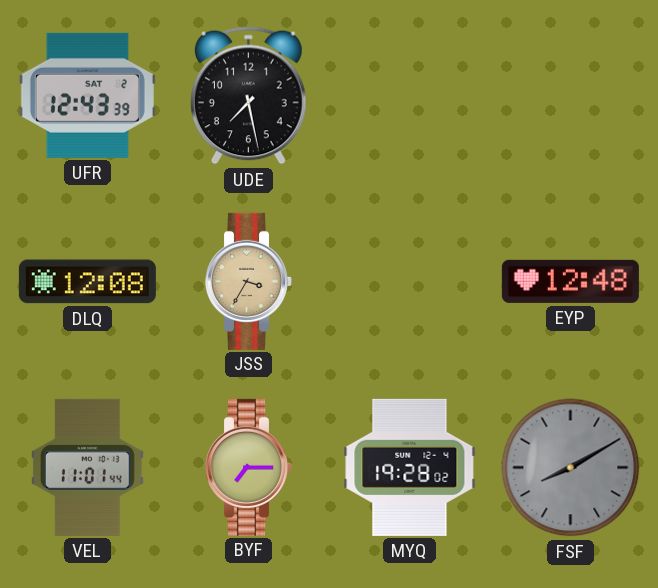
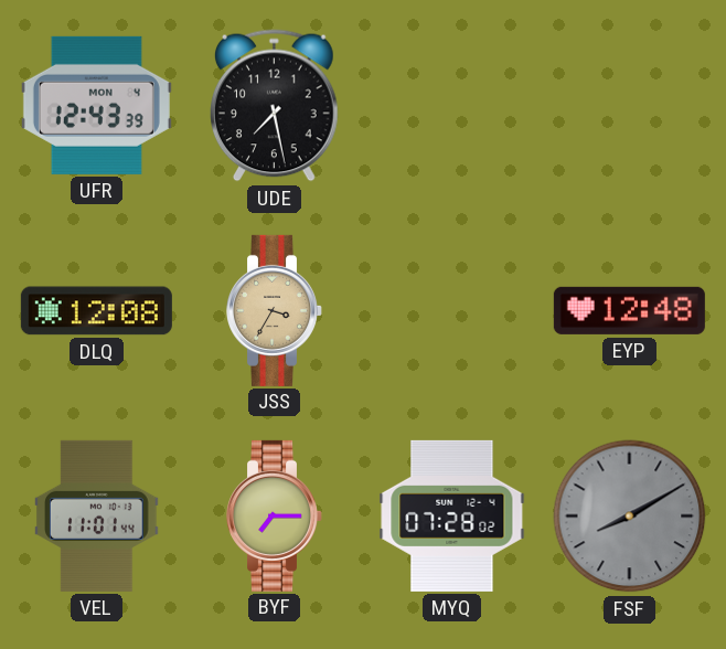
UFR date: SAT 2 -> MON 4 (96, 105)
MYQ: 19:28 -> 07:28 (452, 515)
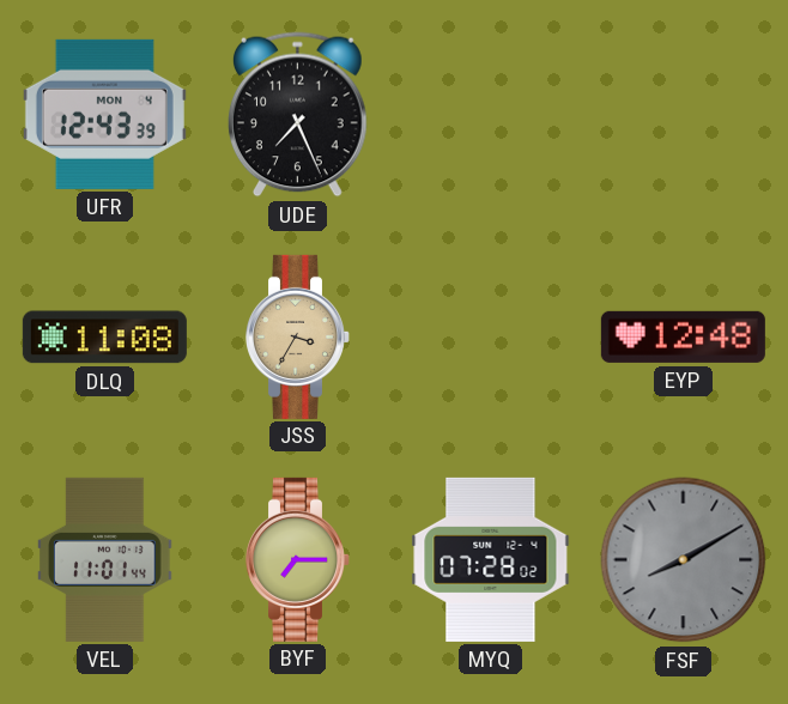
UDE: 7:28 -> 7:26 (298, 115)
DLQ: 12:08 -> 11:08 (104, 338)
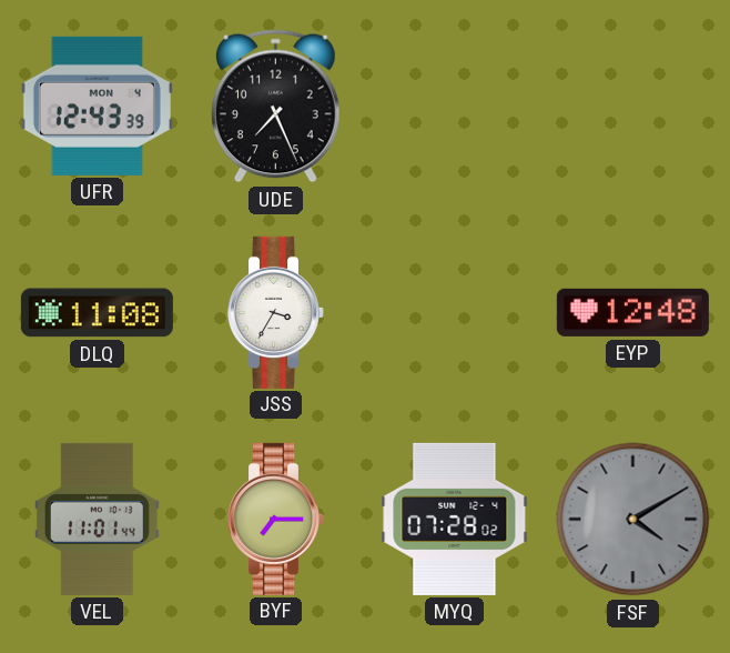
JSS dial: champagne -> white (276, 312)
FSF: 8:10 -> 4:10 (633, 520)
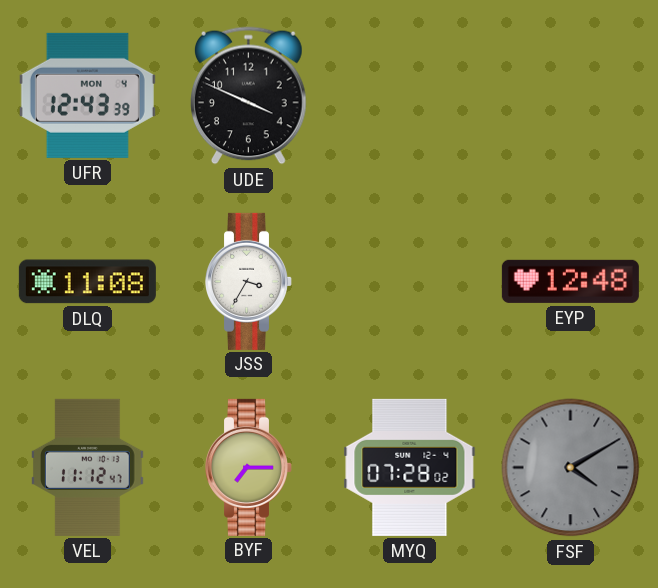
UDE: 7:26 -> 3:49 (249, 96)
VEL: 11:01 -> 11:12 (88, 467)
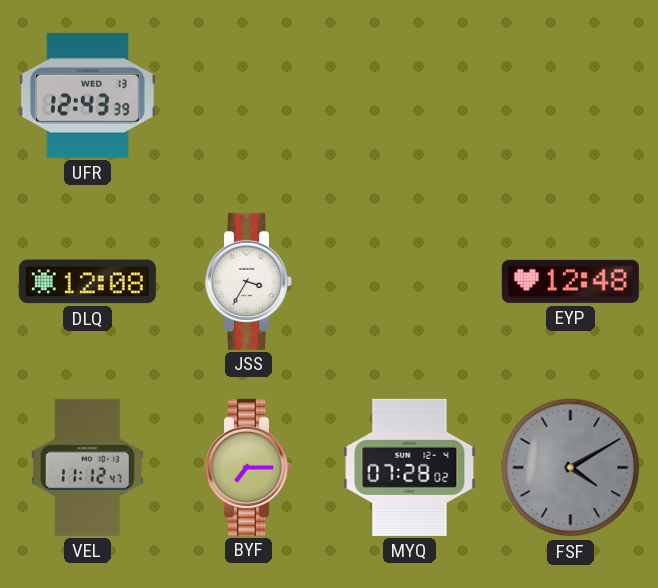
UFR date: MON 4 -> WED 13 (87, 95)
UDE: 3:49 -> none (249, 96)
DLQ: 11:08 -> 12:08 (87, 282)
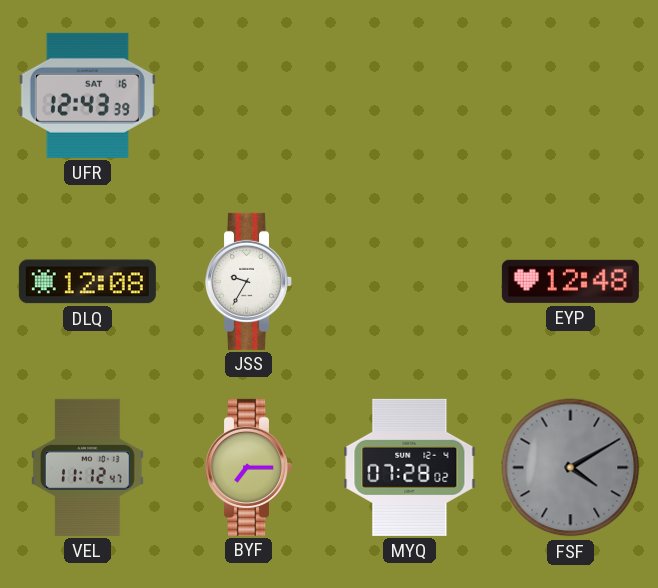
UFR date: WED 13 -> SAT 16 (87, 95)
JSS: 3:35 -> 9:35 (249, 281)
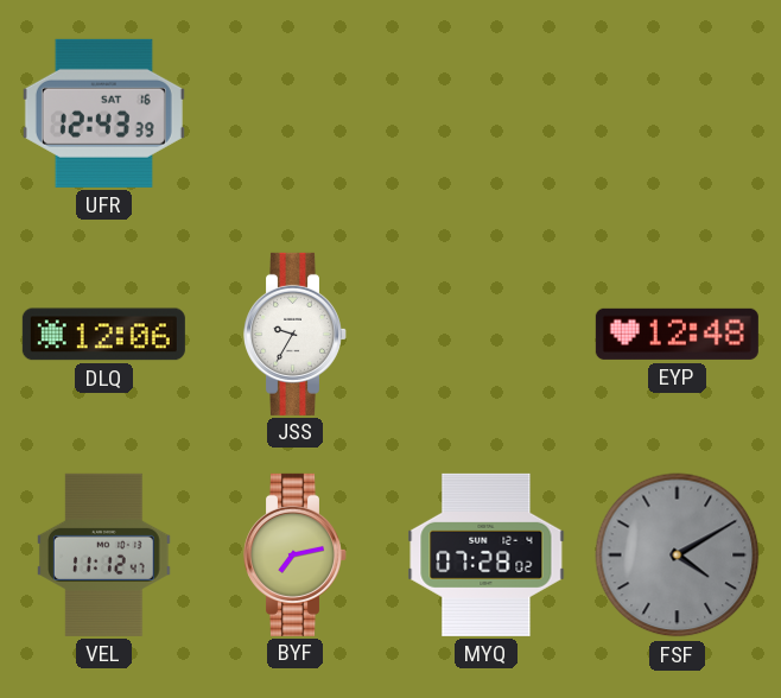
DLQ: 12:08 -> 12:06 (103, 335)
BYF: 7:15 -> 7:13 (296, 554)
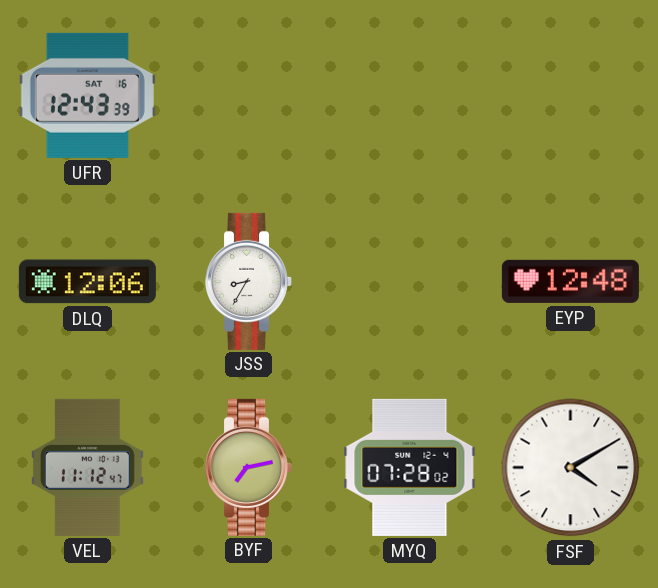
JSS: 9:35 -> 8:35 (249, 281)
FSF dial: grey -> white (571, 468)
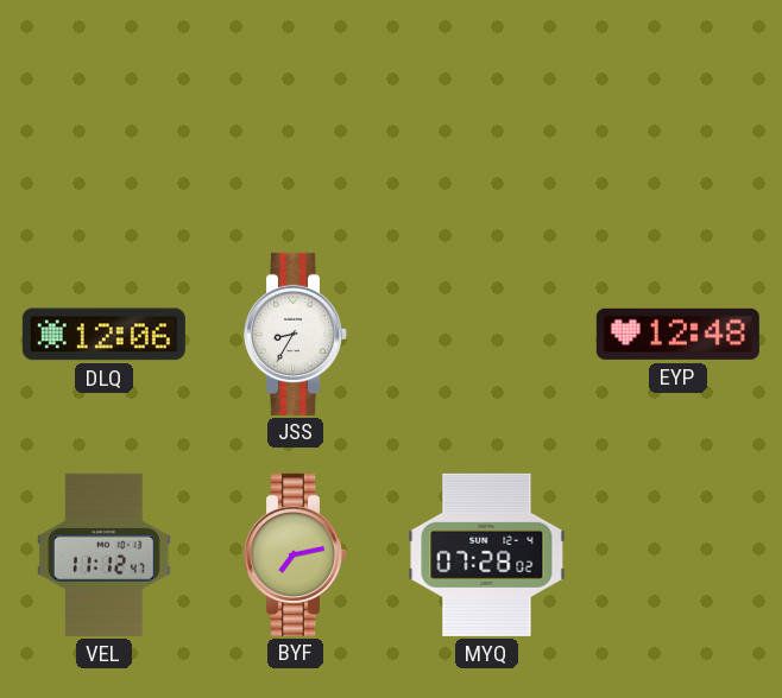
UFR: 12:43 -> none (87, 95)
FSF: 4:10 -> none (571, 468)
